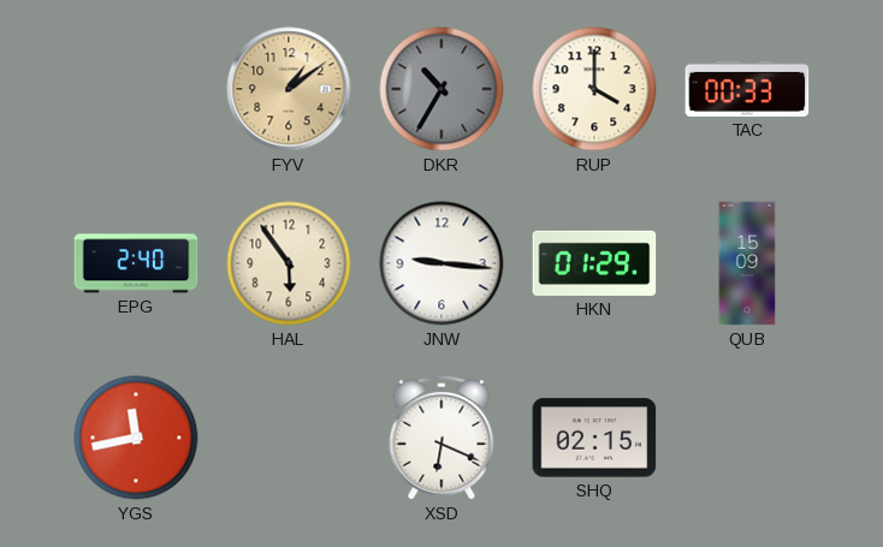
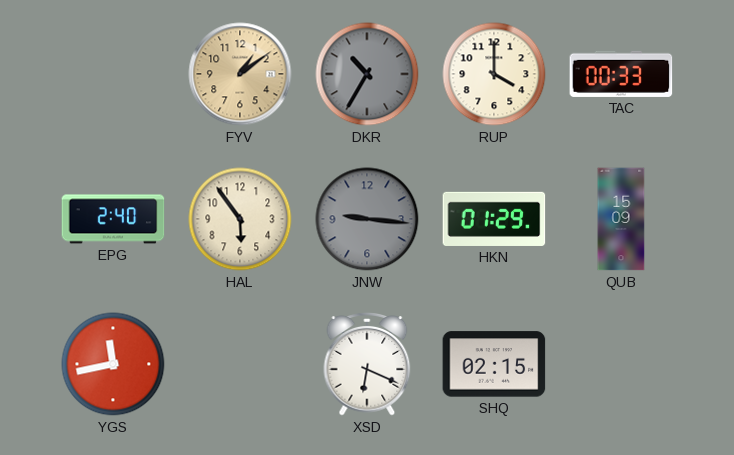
JNW dial: white -> grey (367, 219)
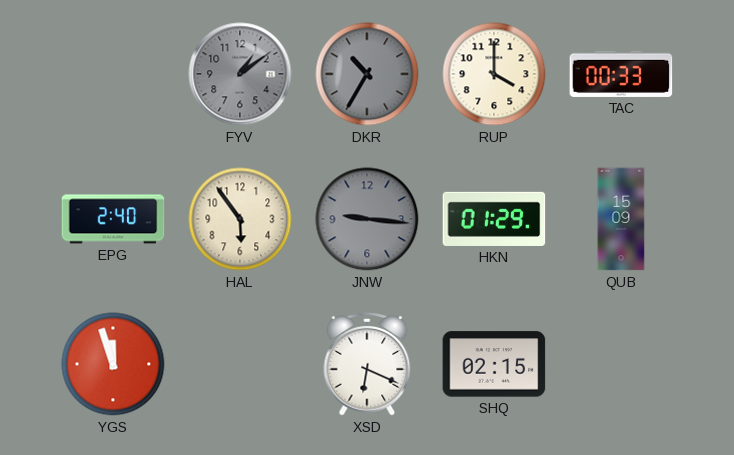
FYV dial: champagne -> grey (240, 74)
YGS: 11:43 -> 11:57 (113, 364)
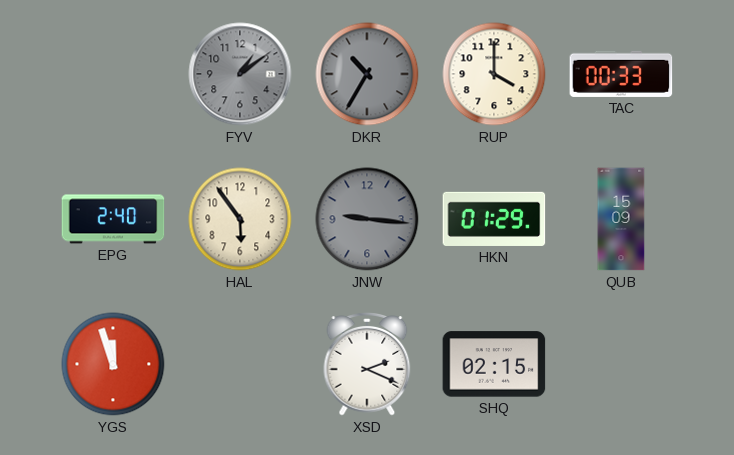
XSD: 6:19 -> 2:19 (367, 365)
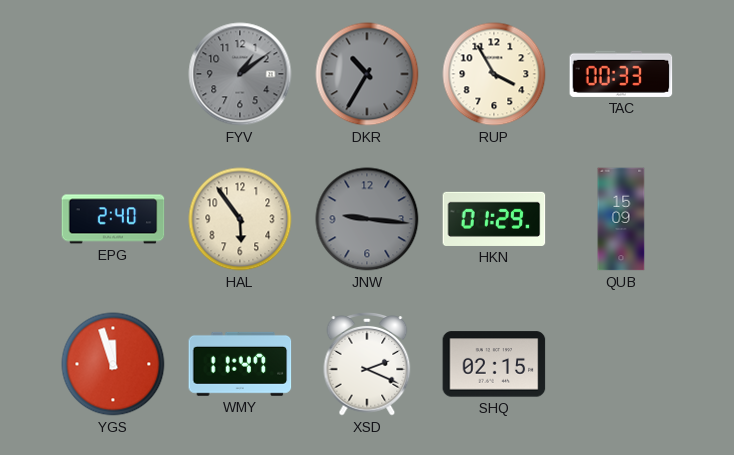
RUP: 4:00 -> 3:55 (494, 74)
WMY: none -> 11:47 (240, 364)
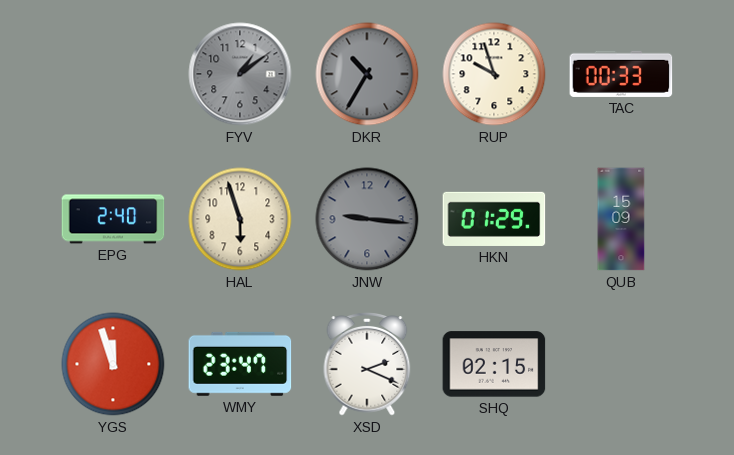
RUP: 3:55 -> 9:57 (494, 74)
HAL: 5:54 -> 5:57 (240, 219)
WMY: 11:47 -> 23:47 (240, 364)
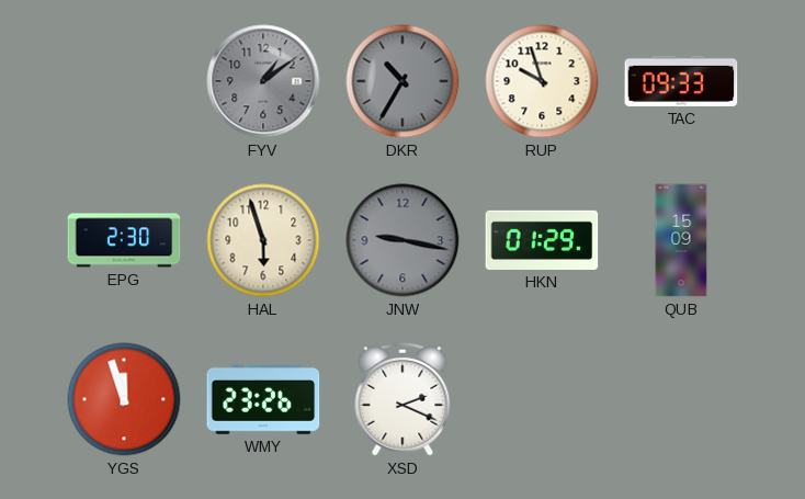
TAC: 00:33 -> 09:33 (681, 81)
EPG: 2:40 -> 2:30 (124, 240)
JNW: 9:16 -> 9:17 (402, 240)
WMY: 23:47 -> 23:26 (263, 399)
SHQ: 02:15 -> none (494, 364)
